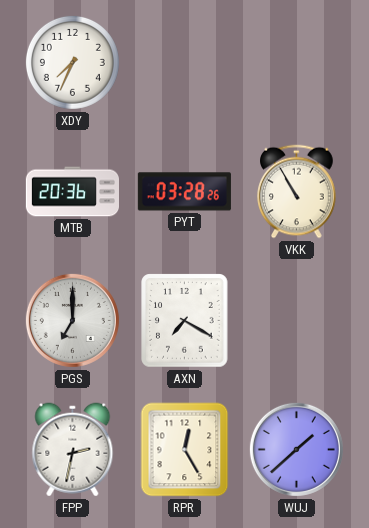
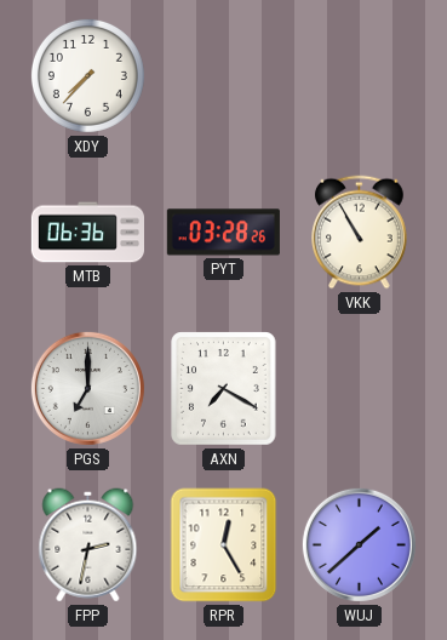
XDY: 7:34 -> 7:37 (87, 75)
MTB: 20:36 -> 06:36 (87, 233)
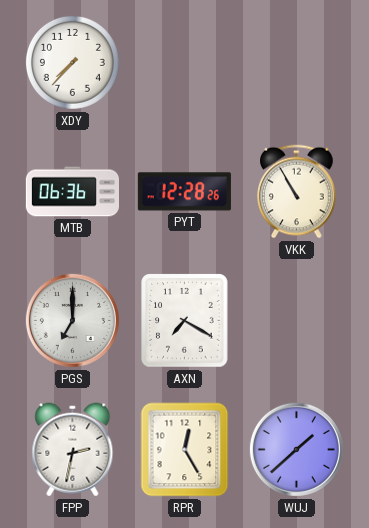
PYT: 03:28 -> 12:28 (184, 192)
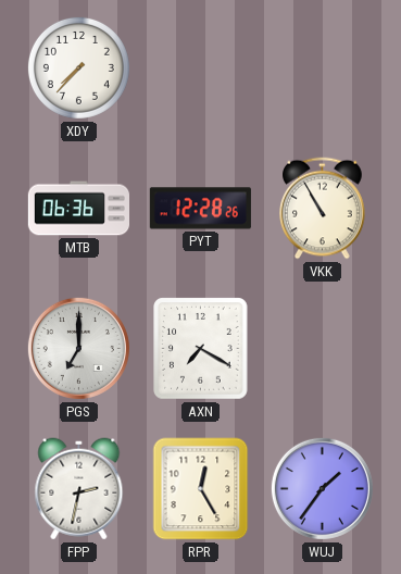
WUJ: 1:38 -> 1:36 (322, 488)
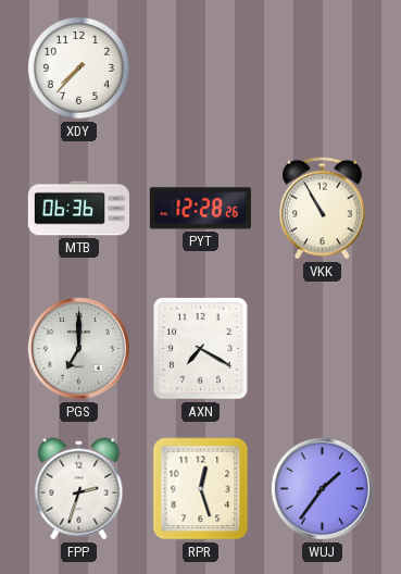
FPP: 2:32 -> 2:33 (79, 489)
RPR: 12:25 -> 12:27 (201, 489)
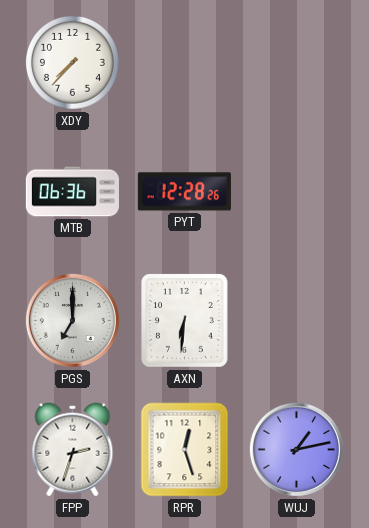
VKK: 10:55 -> none (323, 209)
AXN: 7:20 -> 6:31 (185, 321)
WUJ: 1:36 -> 1:13 (296, 449)
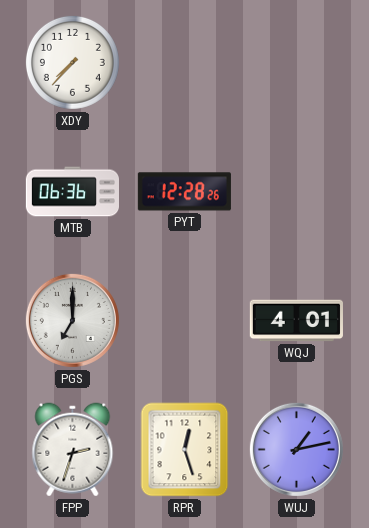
AXN: 6:31 -> none (185, 321)
WQJ: none -> 4:01 (296, 321)
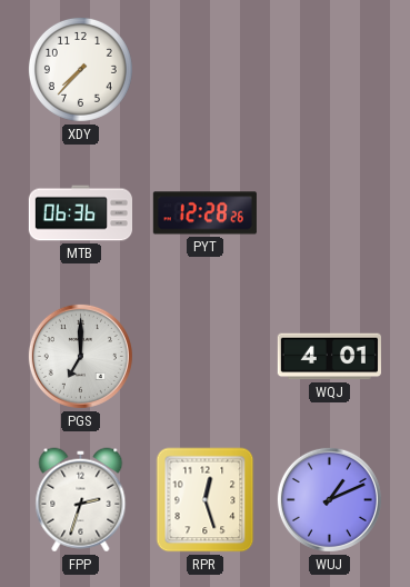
WUJ: 1:13 -> 1:11 (329, 499)
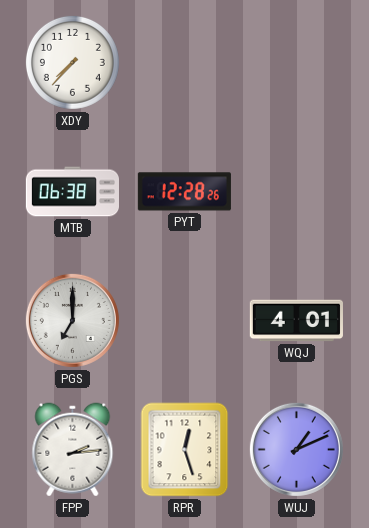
MTB: 06:36 -> 06:38 (72, 192)
FPP: 2:33 -> 2:14 (73, 450)
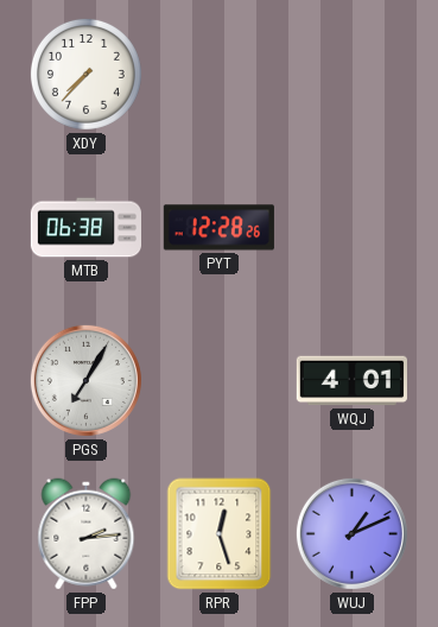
PGS: 7:00 -> 7:05 (85, 380)
